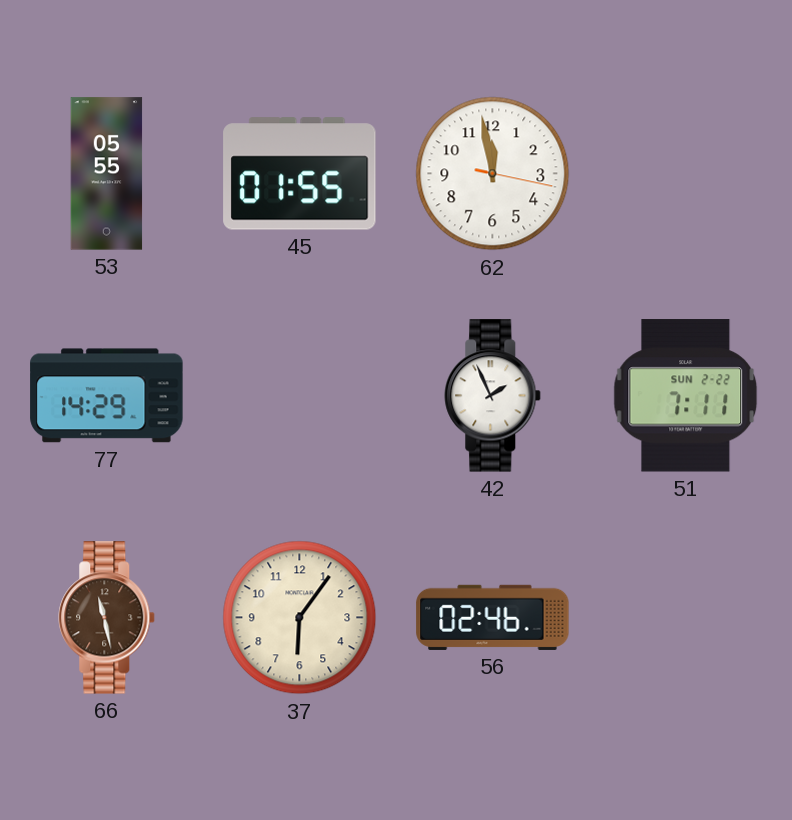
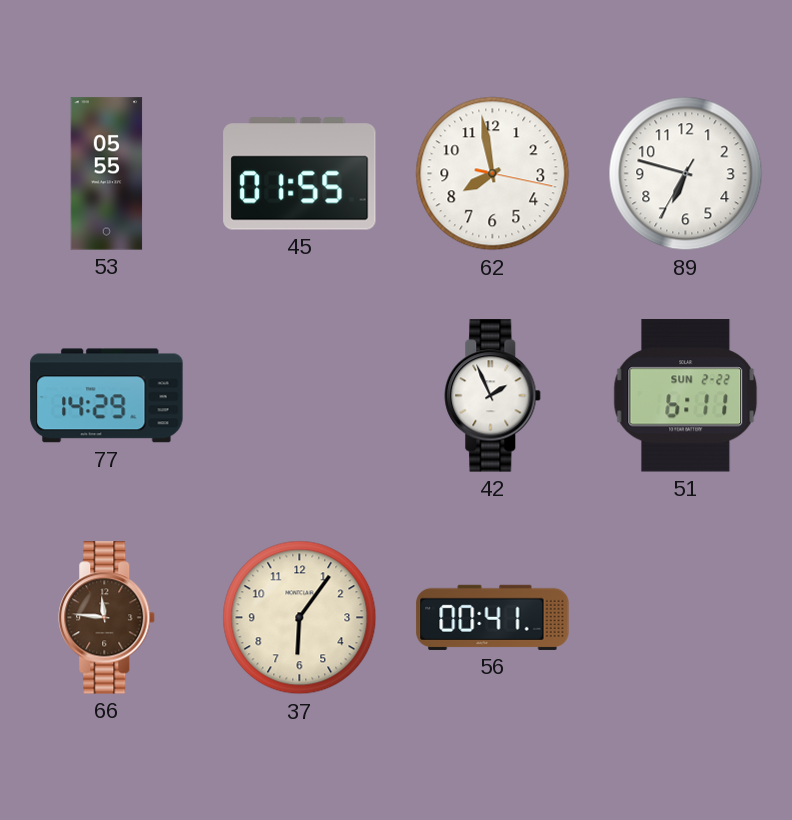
62: 11:58 -> 7:58 (493, 174)
89: none -> 6:47 (686, 174)
51: 7:11 -> 6:11 (686, 396)
66: 11:28 -> 11:46 (107, 618)
56: 02:46 -> 00:41 (493, 617)
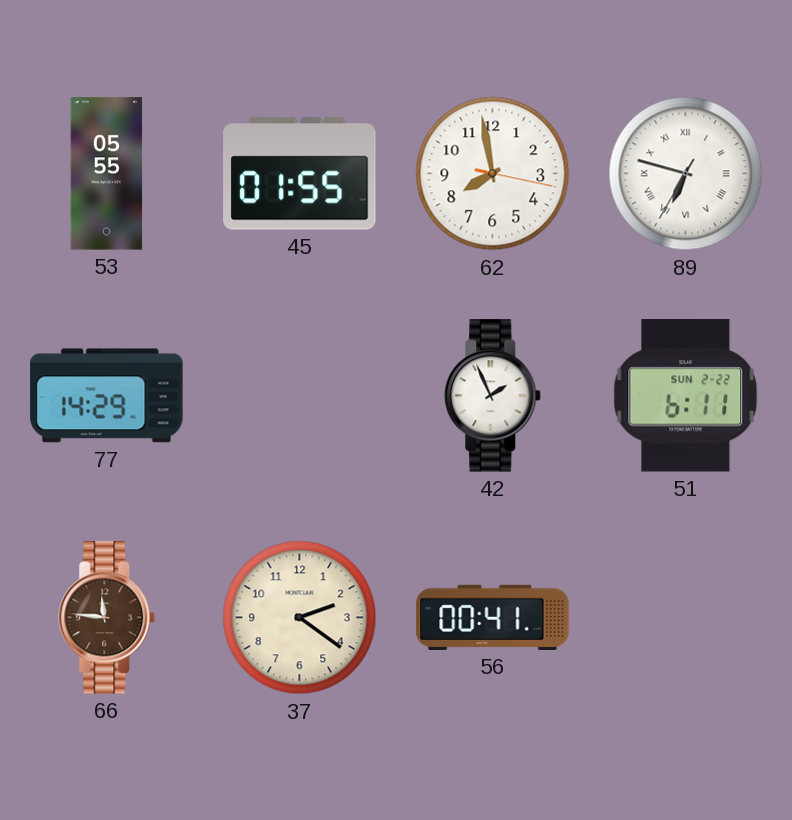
89 numerals: Arabic -> Roman (686, 174)
37: 6:06 -> 2:21 (300, 618)
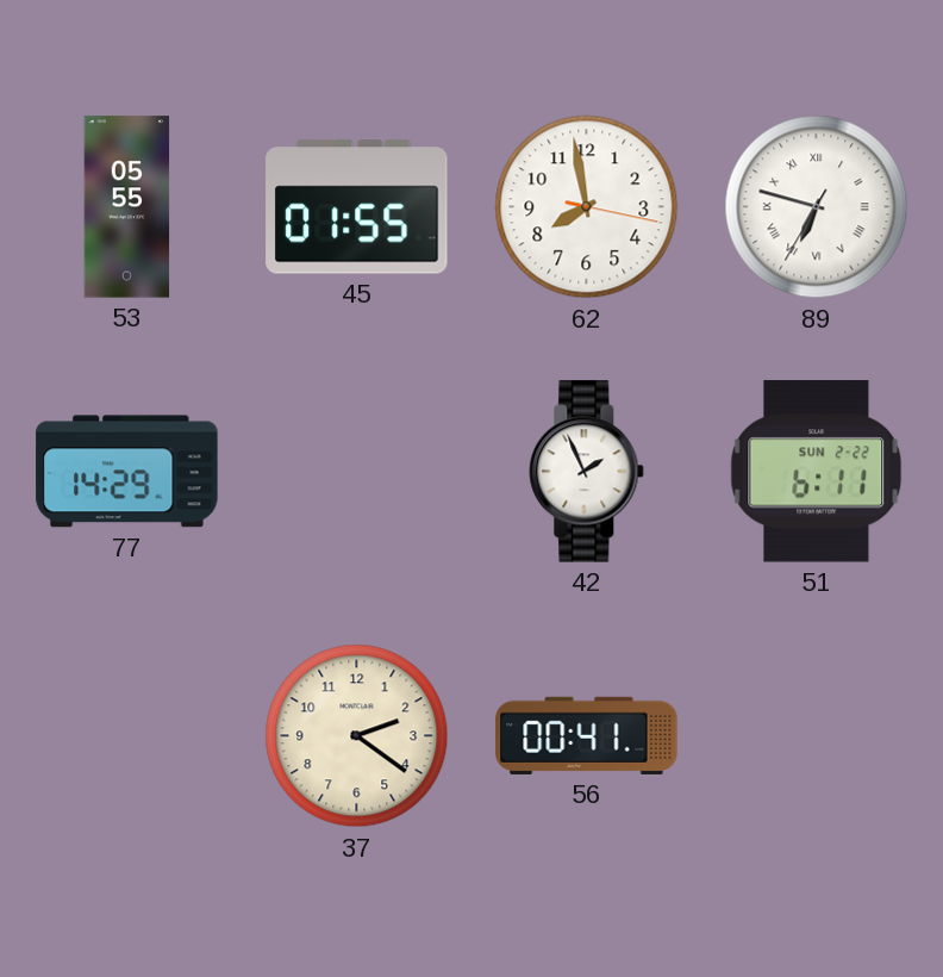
66: 11:46 -> none (107, 618)
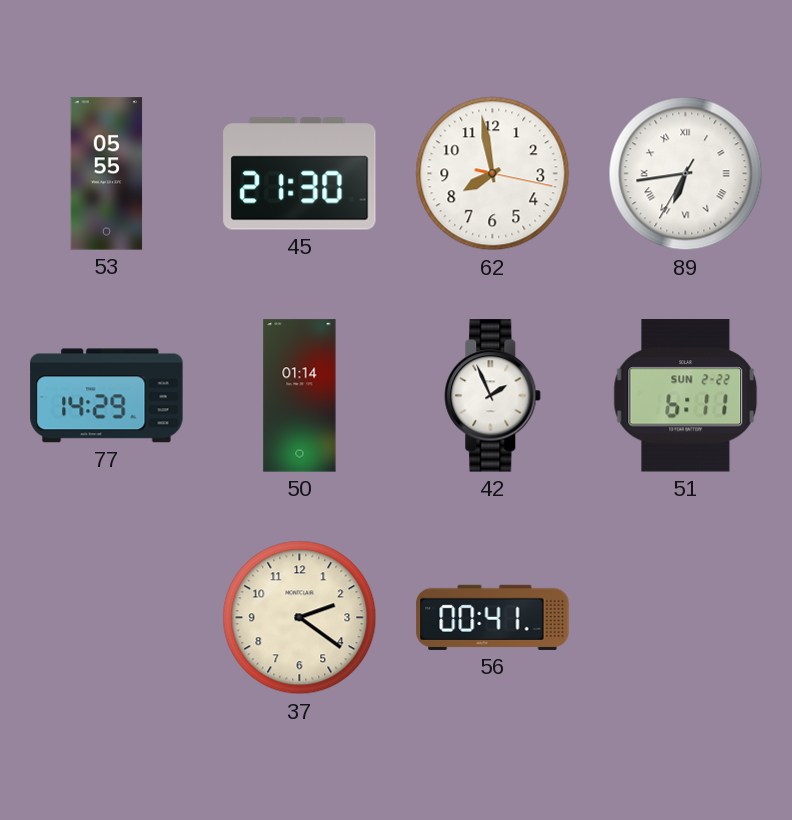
45: 01:55 -> 21:30 (300, 174)
89: 6:47 -> 6:43 (686, 174)
50: none -> 01:14 (300, 396)
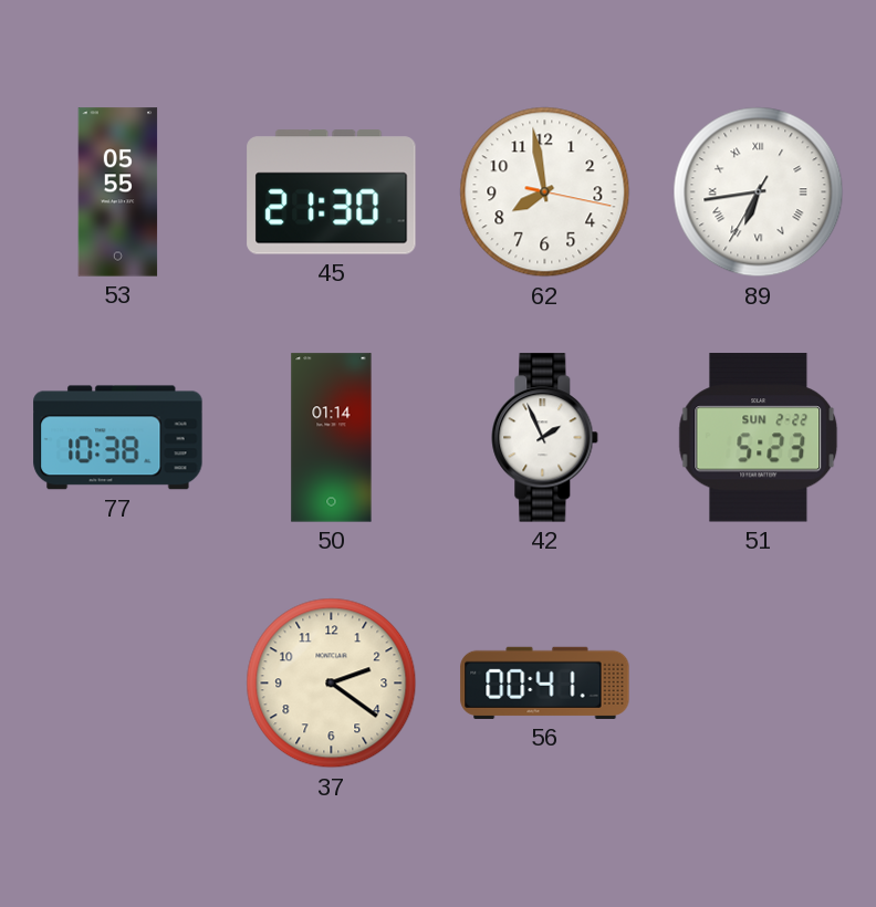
77: 14:29 -> 10:38 (118, 438)
51: 6:11 -> 5:23 (759, 438)
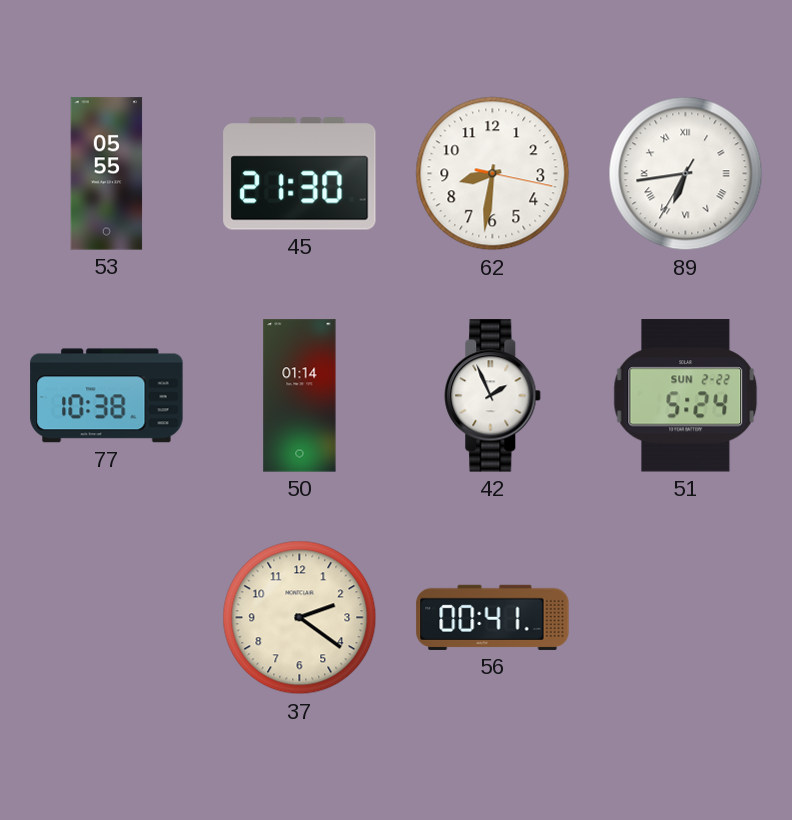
62: 7:58 -> 8:31 (493, 174)
51: 5:23 -> 5:24 (686, 396)
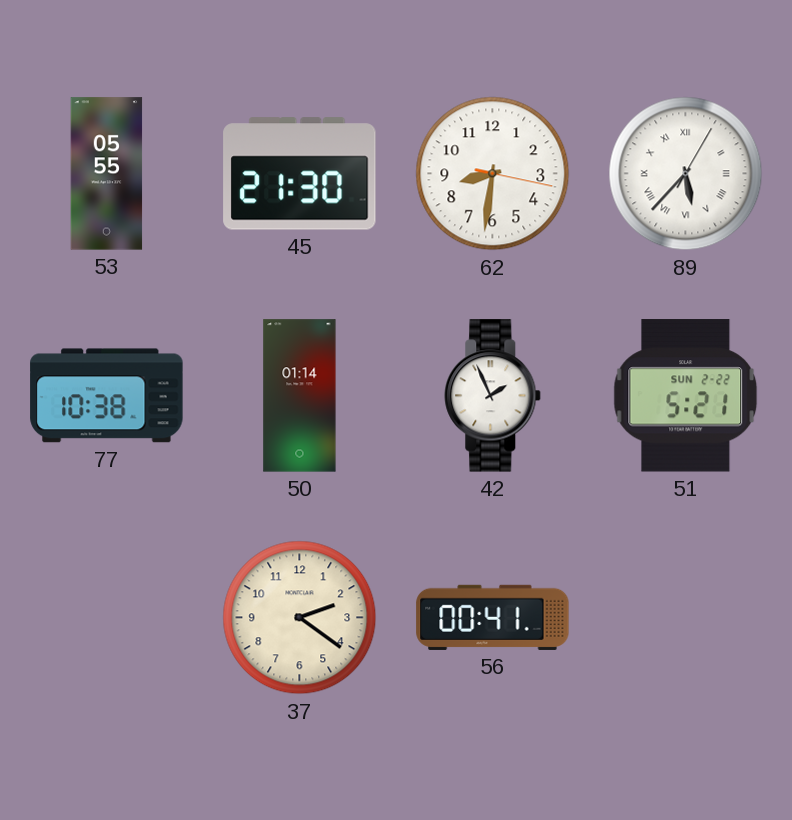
89: 6:43 -> 5:37 (686, 174)
51: 5:24 -> 5:21 (686, 396)
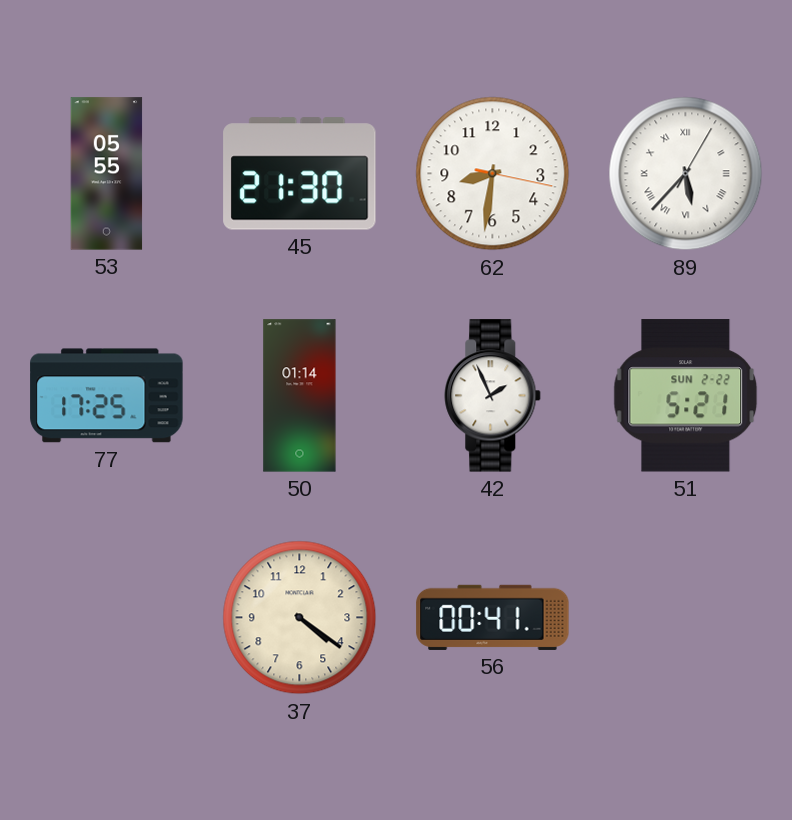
77: 10:38 -> 17:25 (107, 396)
37: 2:21 -> 4:21 (300, 618)
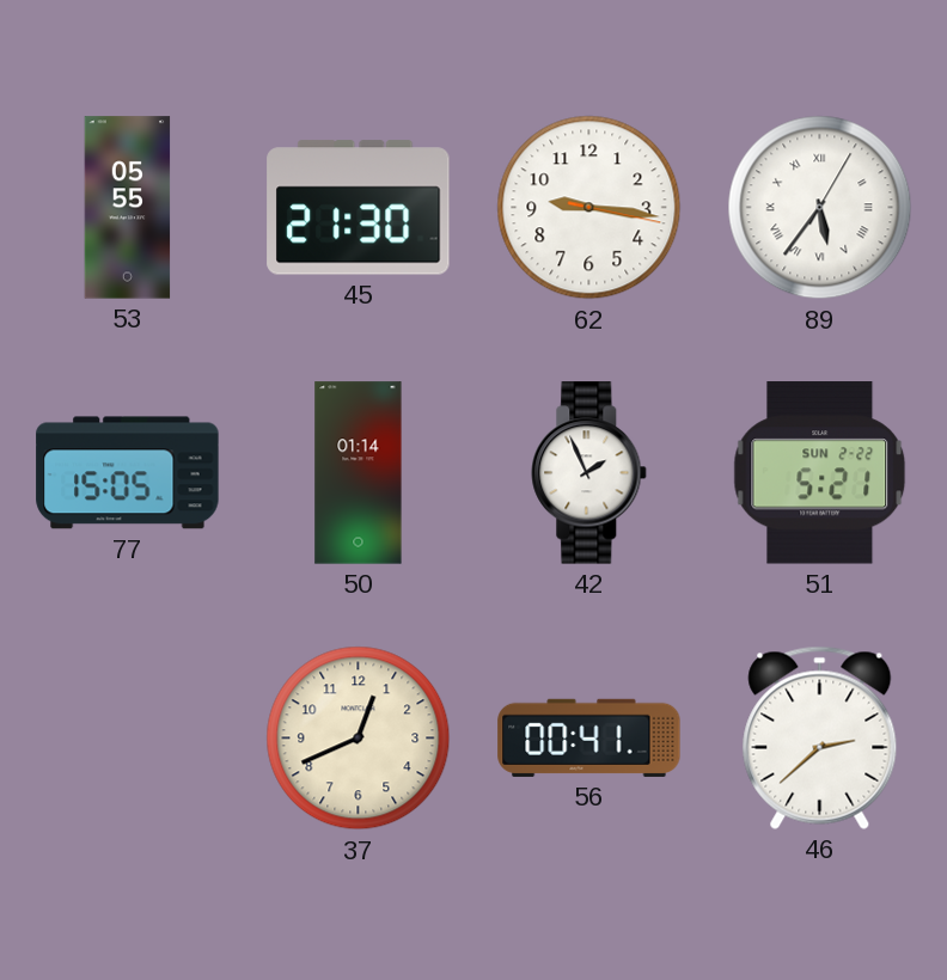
62: 8:31 -> 9:16 (589, 208)
89: 5:37 -> 5:36 (820, 208)
77: 17:25 -> 15:05 (128, 473)
37: 4:21 -> 12:41 (359, 739)
46: none -> 2:38 (820, 737)
